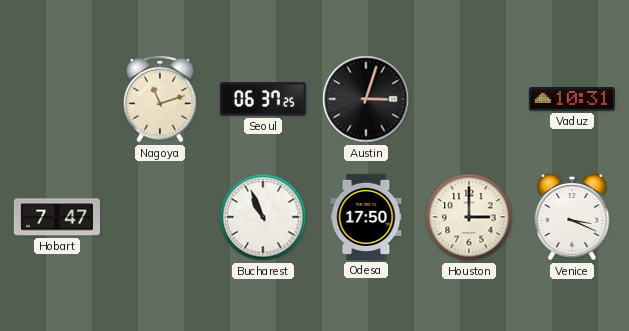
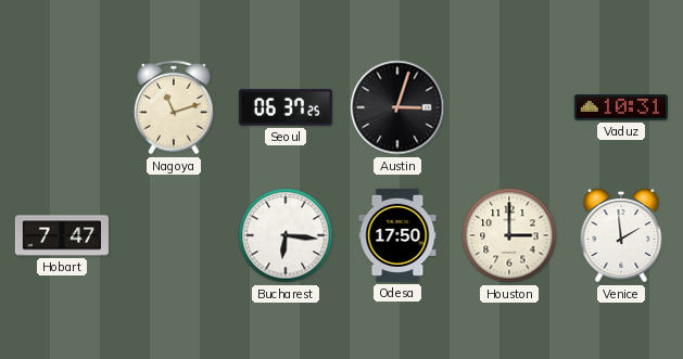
Bucharest: 10:56 -> 6:16 (286, 235)
Venice: 3:19 -> 1:59 (621, 235)
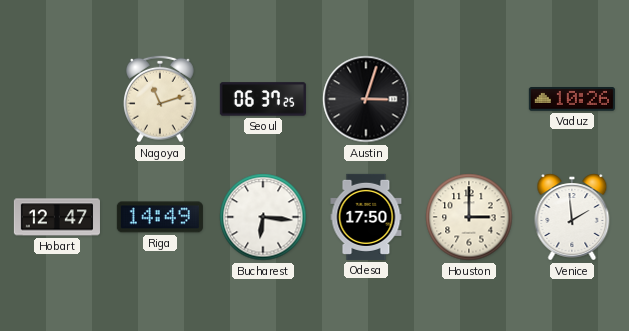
Vaduz: 10:31 -> 10:26 (572, 99)
Hobart: 7:47 -> 12:47 (57, 217)
Riga: none -> 14:49 (160, 217)
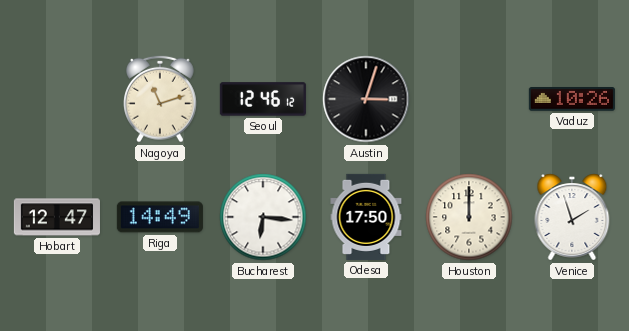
Seoul: 06:37 -> 12:46 (263, 99)
Houston: 3:00 -> 12:00 (469, 217)
Venice: 1:59 -> 1:57 (572, 217)
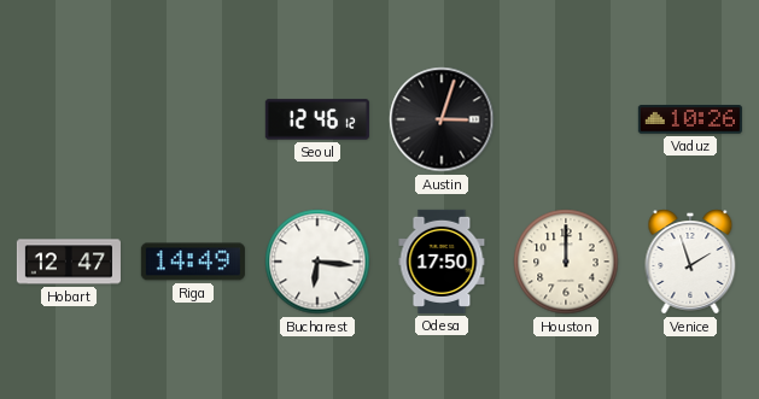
Nagoya: 11:12 -> none (161, 99)
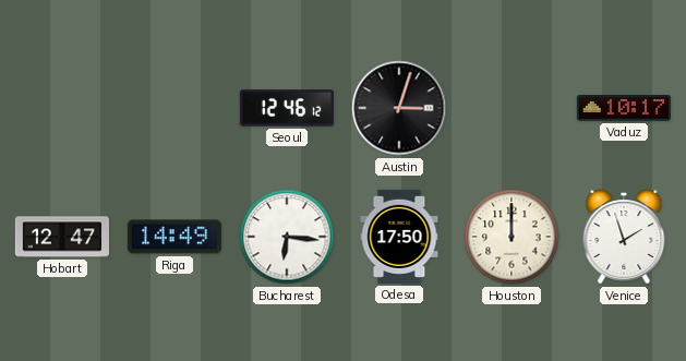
Vaduz: 10:26 -> 10:17 (624, 108)
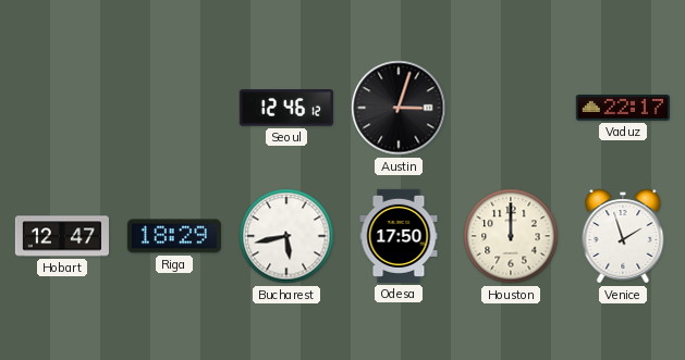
Vaduz: 10:17 -> 22:17 (623, 108)
Riga: 14:49 -> 18:29 (174, 236)
Bucharest: 6:16 -> 5:43 (286, 236)
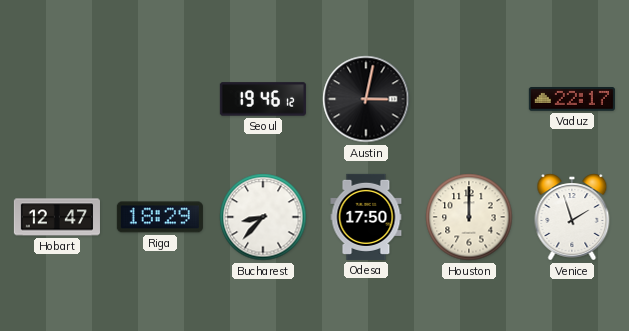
Seoul: 12:46 -> 19:46 (263, 99)
Austin: 3:03 -> 3:02 (366, 99)
Bucharest: 5:43 -> 8:37 (263, 217)
